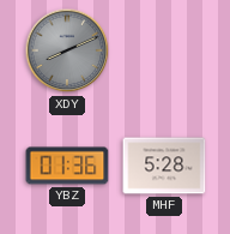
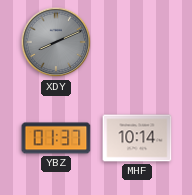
YBZ: 01:36 -> 01:37 (56, 138)
MHF: 5:28 -> 10:14 (137, 138)
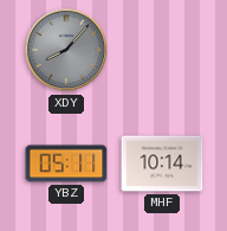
XDY: 8:11 -> 8:07 (66, 50)
YBZ: 01:37 -> 05:11 (66, 163)
